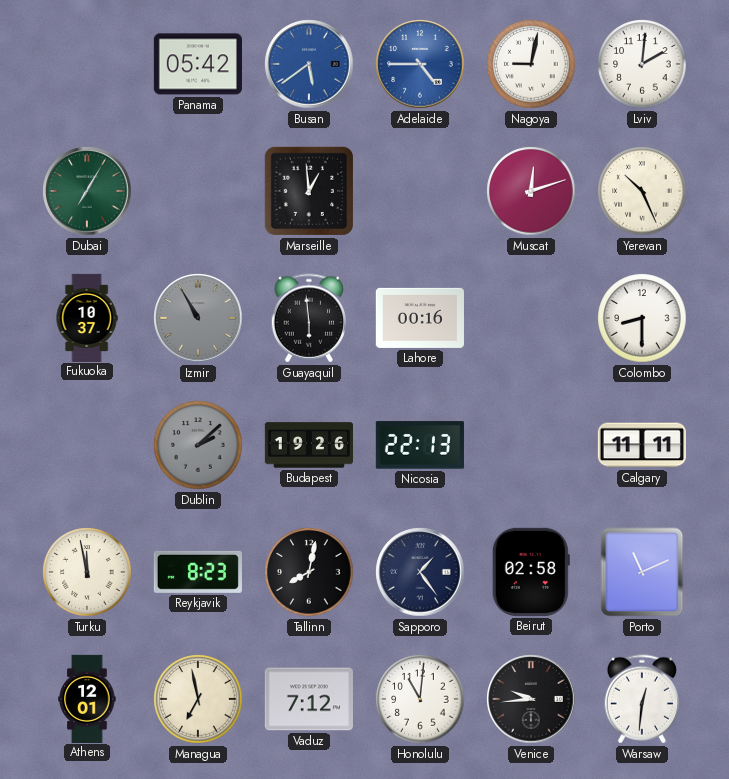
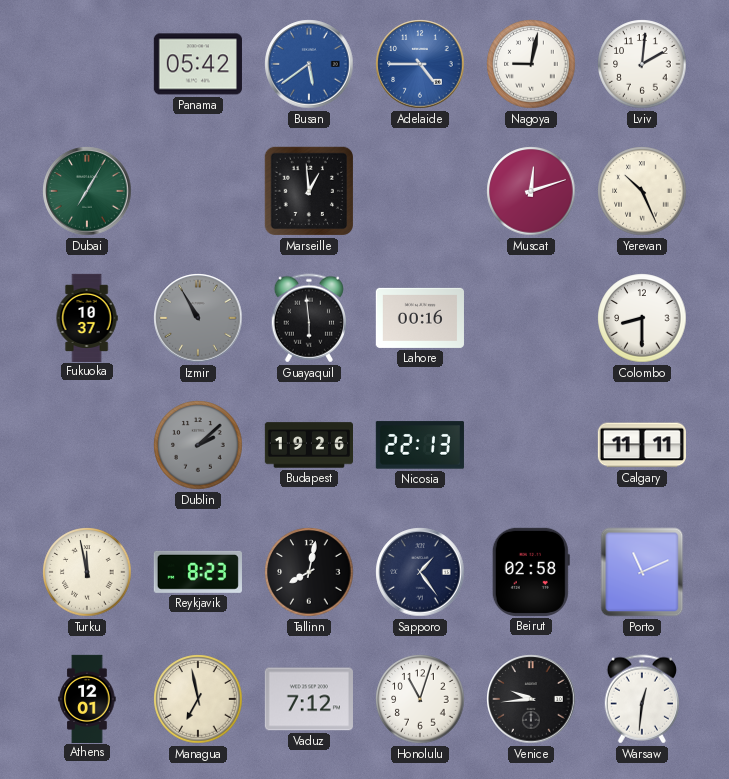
Honolulu: 11:01 -> 11:03 (420, 699)
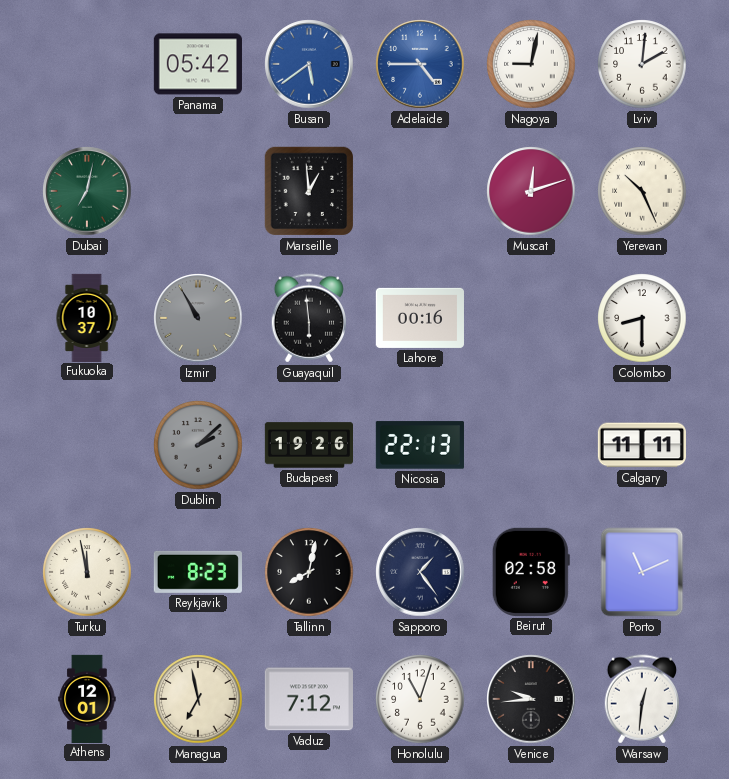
Dubai: 7:05 -> 7:02 (87, 191)
